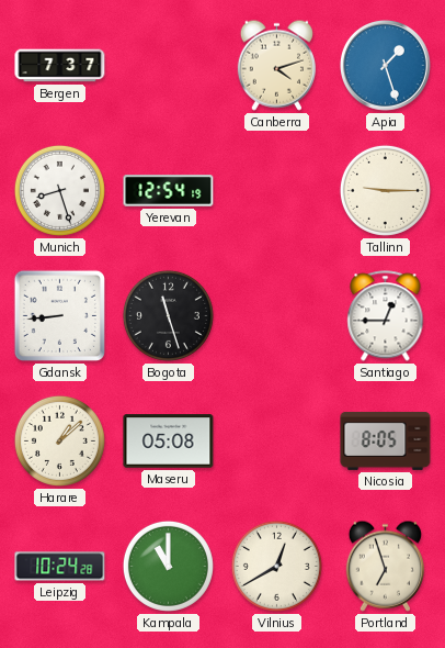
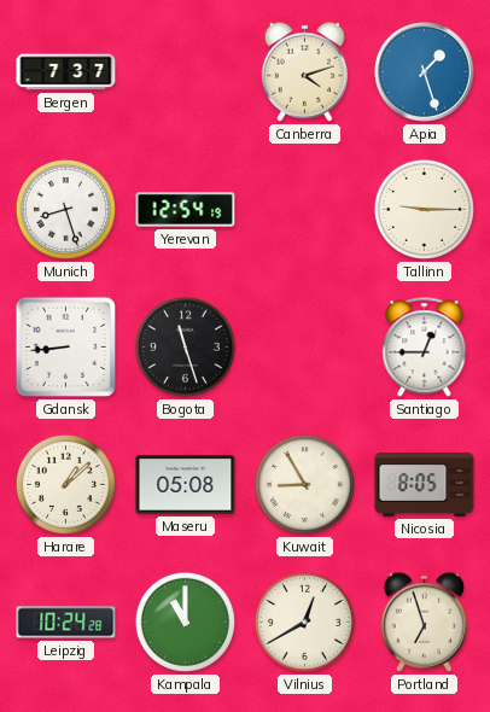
Kuwait: none -> 8:55 (304, 484)
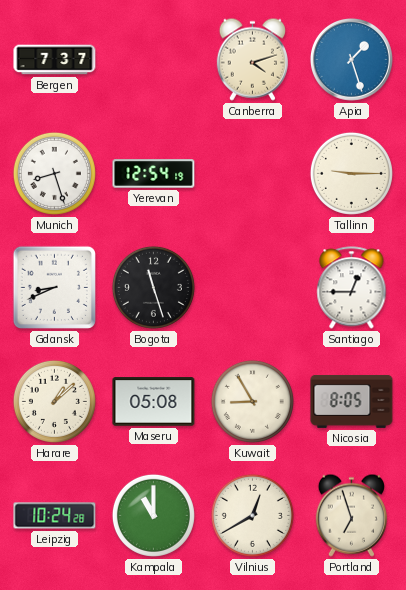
Gdansk: 8:44 -> 8:41 (54, 287)
